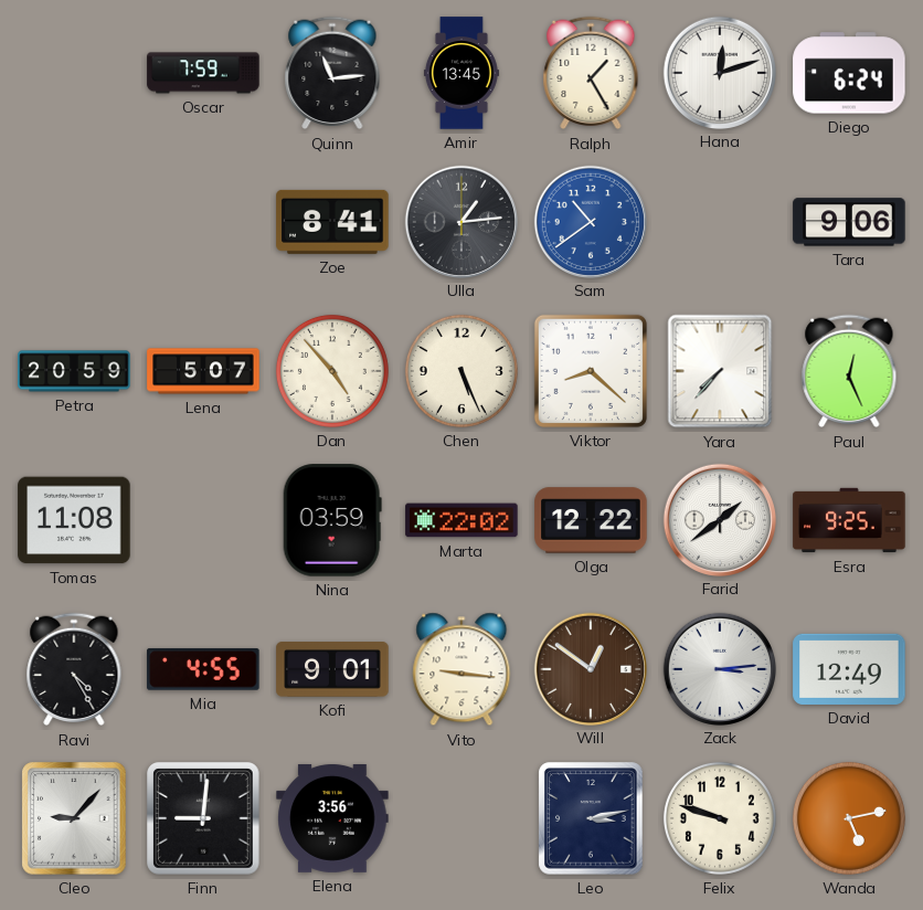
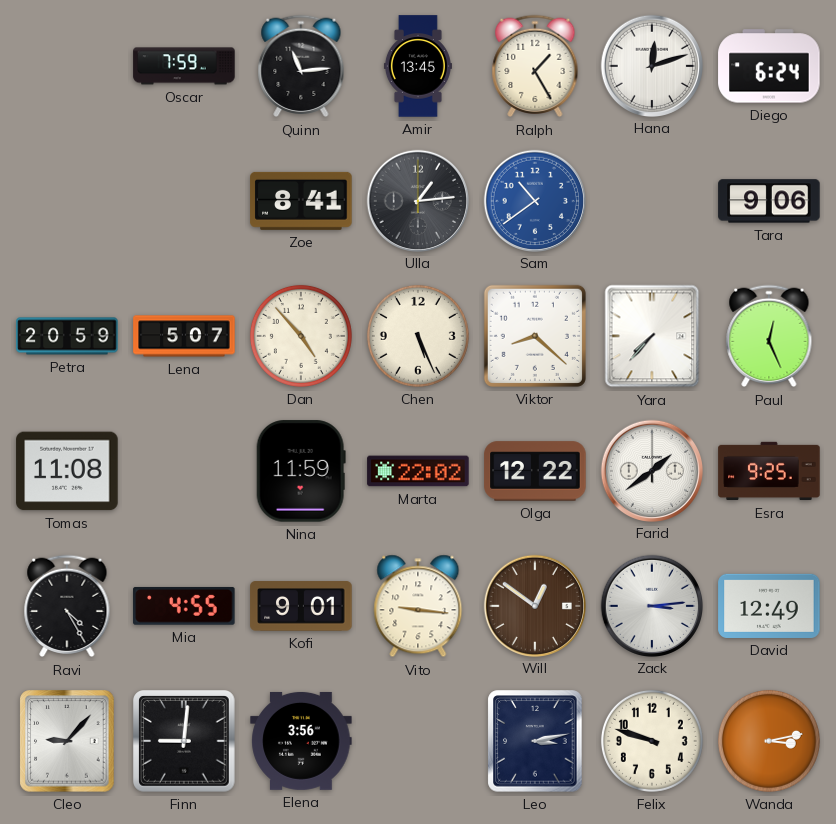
Nina: 03:59 -> 11:59 (301, 471)
Wanda: 5:13 -> 3:13 (769, 741)
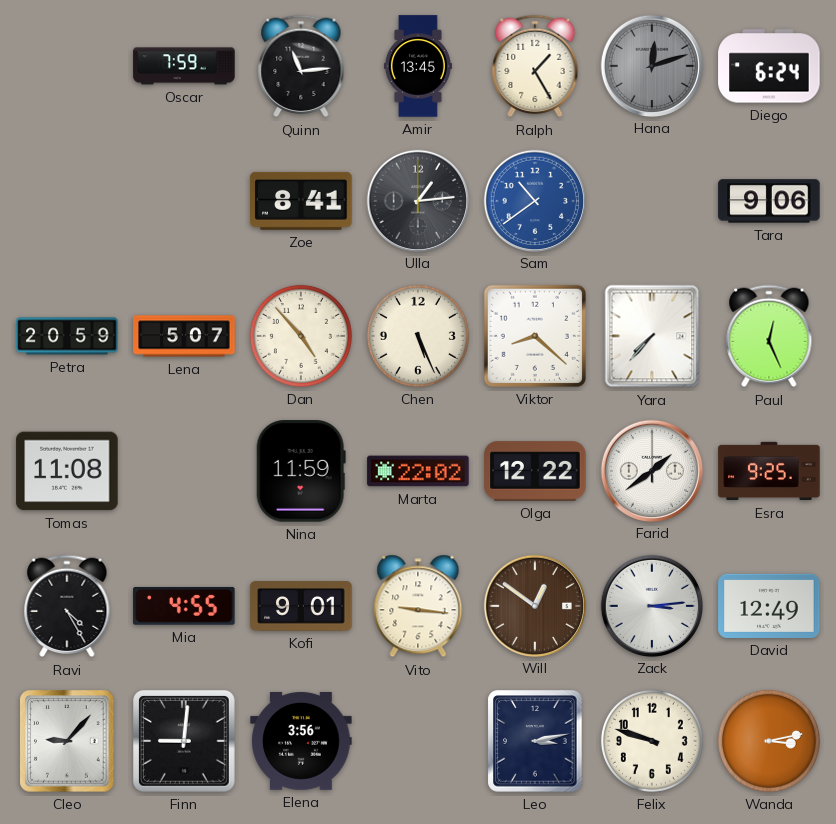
Hana dial: white -> grey (651, 65)
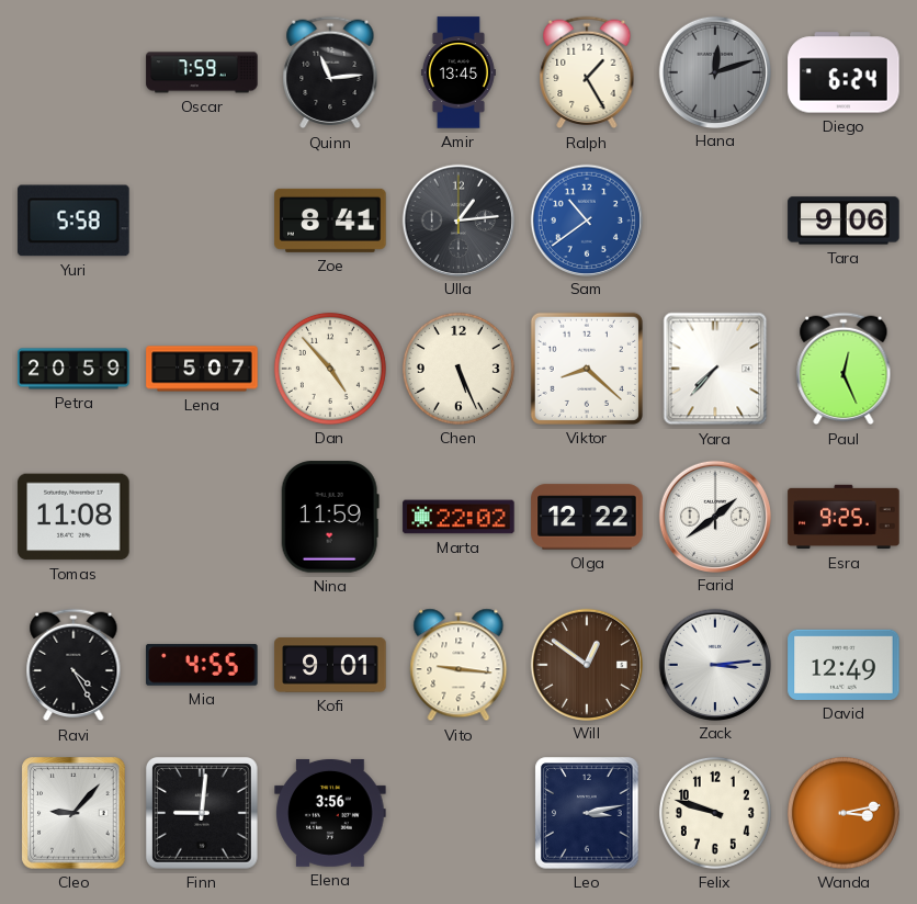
Yuri: none -> 5:58 (73, 221)
